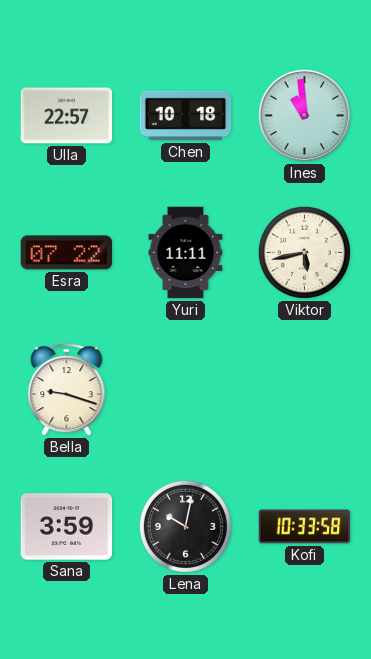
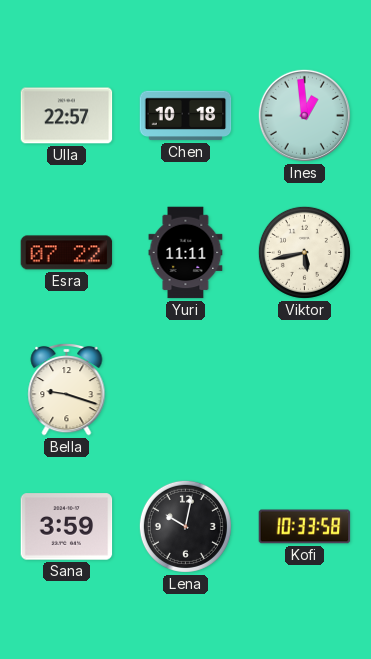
Ines: 10:59 -> 12:59 (304, 115)
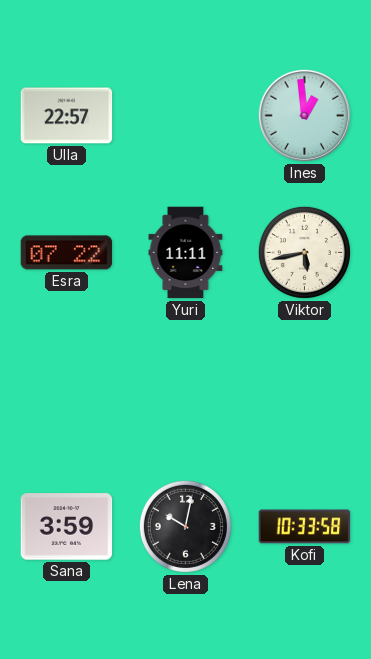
Chen: 10:18 -> none (186, 116)
Bella: 9:18 -> none (67, 389)
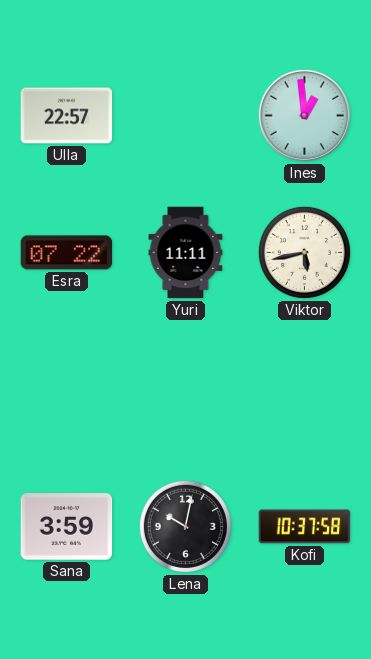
Kofi: 10:33 -> 10:37 (305, 527)
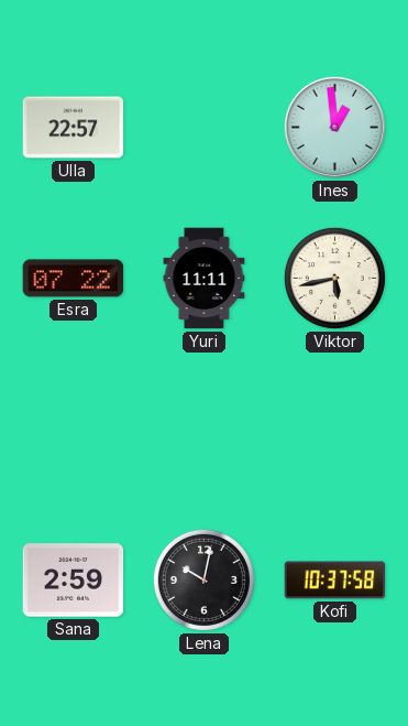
Sana: 3:59 -> 2:59 (74, 581)
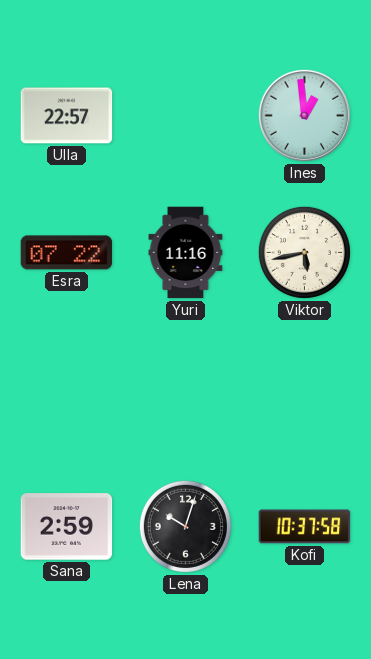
Yuri: 11:11 -> 11:16 (186, 253)
Lena: 10:02 -> 10:03 (185, 526)
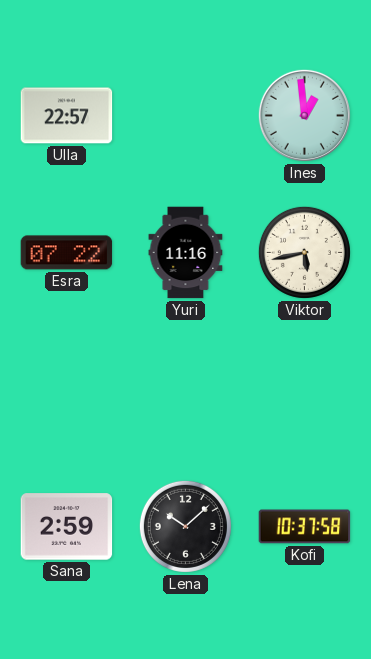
Lena: 10:03 -> 10:08 (185, 526)
